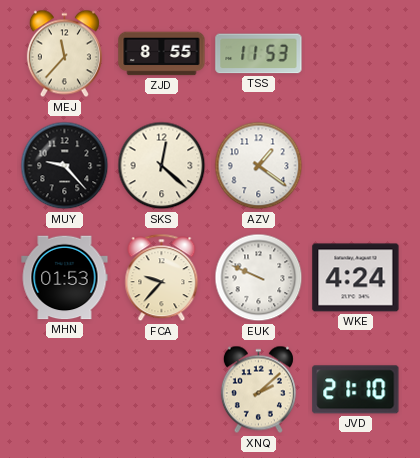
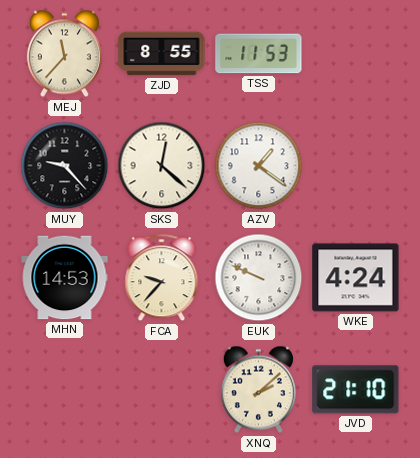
MHN: 01:53 -> 14:53 (65, 278)
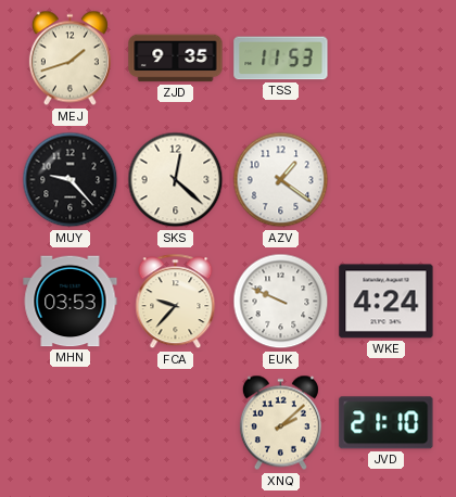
MEJ: 11:37 -> 1:42 (69, 59)
ZJD: 8:55 -> 9:35 (176, 59)
MHN: 14:53 -> 03:53 (71, 302)
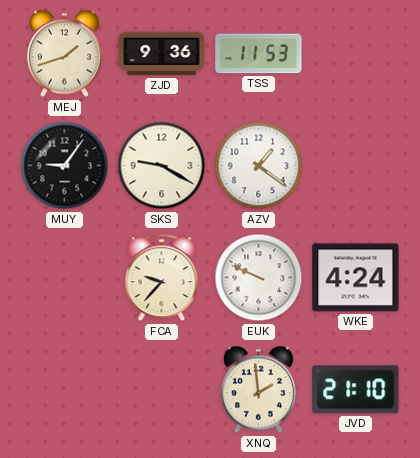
ZJD: 9:35 -> 9:36 (162, 54)
MUY: 9:23 -> 9:06 (65, 166)
SKS: 12:22 -> 9:20 (162, 166)
MHN: 03:53 -> none (71, 302)
XNQ: 2:08 -> 1:59 (258, 390)
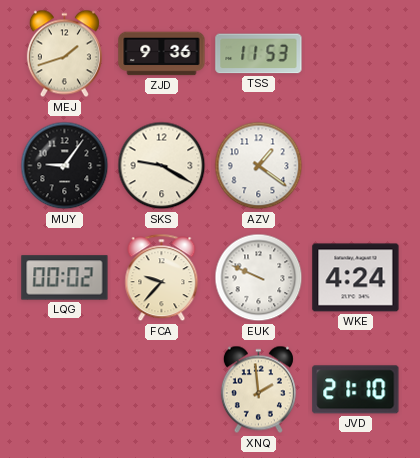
LQG: none -> 00:02 (65, 278)
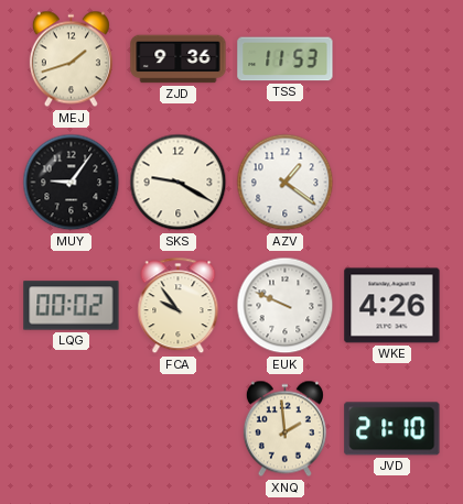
FCA: 9:37 -> 9:54 (179, 306)
WKE: 4:24 -> 4:26 (392, 306)
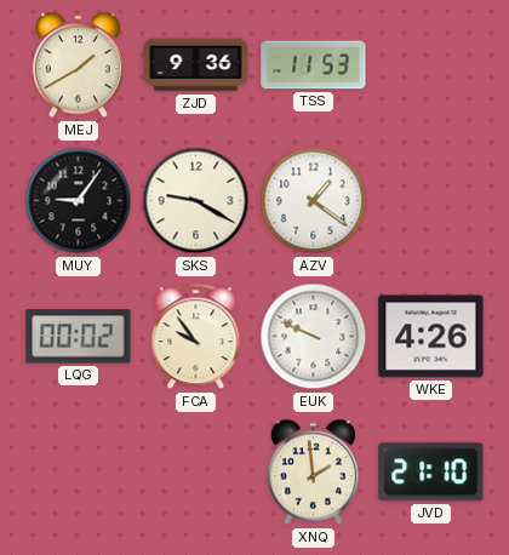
MEJ: 1:42 -> 1:40 (78, 65)
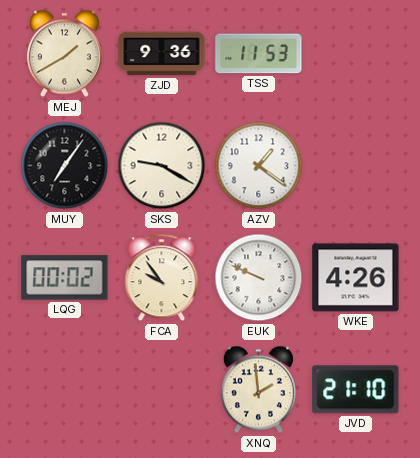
MUY: 9:06 -> 7:06 (65, 166)
